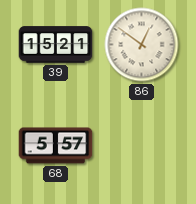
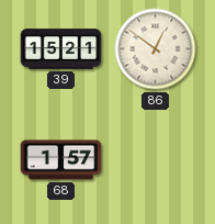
68: 5:57 -> 1:57 (61, 160)
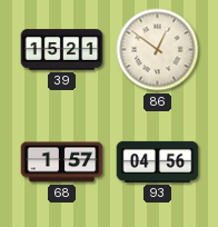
93: none -> 04:56 (158, 161)
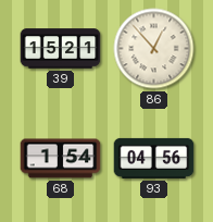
86: 12:51 -> 12:53 (154, 49)
68: 1:57 -> 1:54 (61, 159)
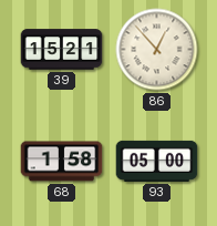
68: 1:54 -> 1:58 (62, 162)
93: 04:56 -> 05:00 (157, 161)
